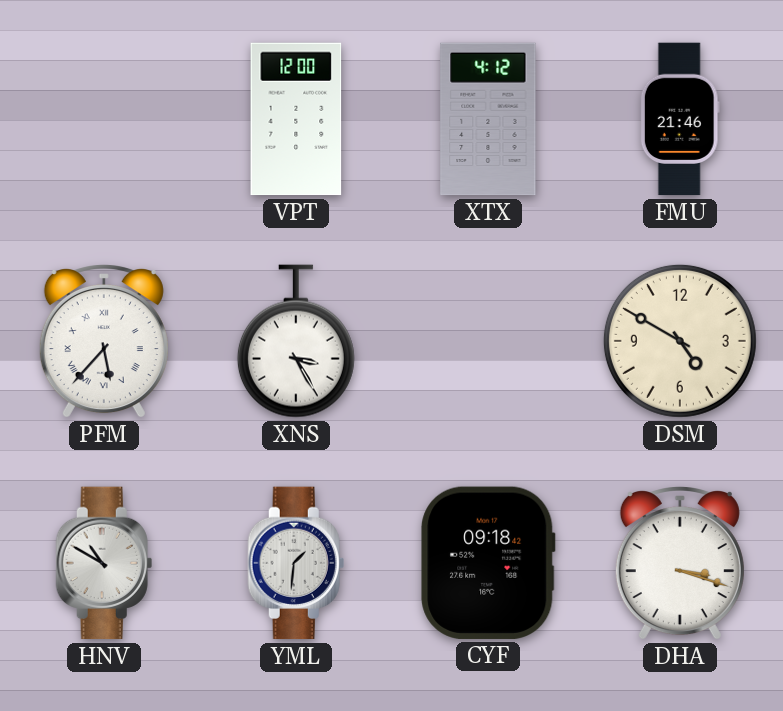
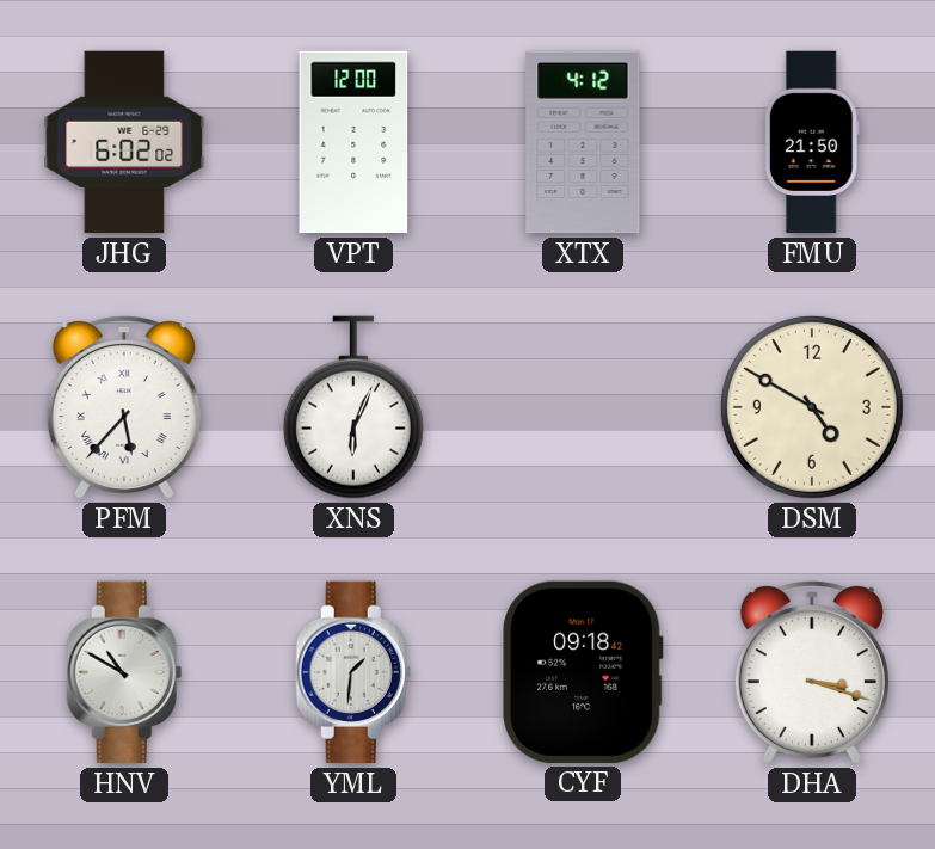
JHG: none -> 6:02 (124, 142)
FMU: 21:46 -> 21:50 (812, 142)
XNS: 3:25 -> 6:04 (353, 407)
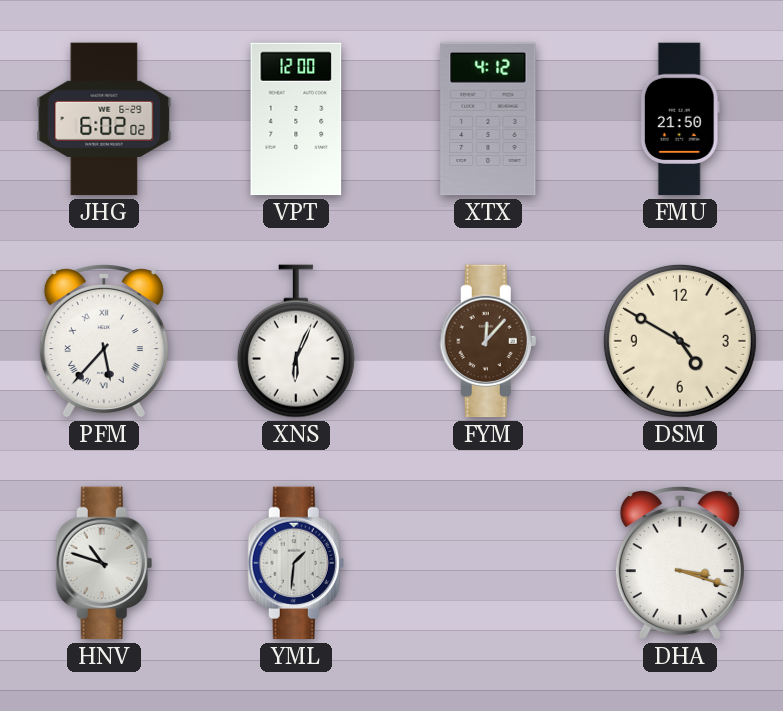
FYM: none -> 12:07 (488, 341)
HNV: 10:50 -> 10:48 (104, 563)
CYF: 09:18 -> none (583, 672)
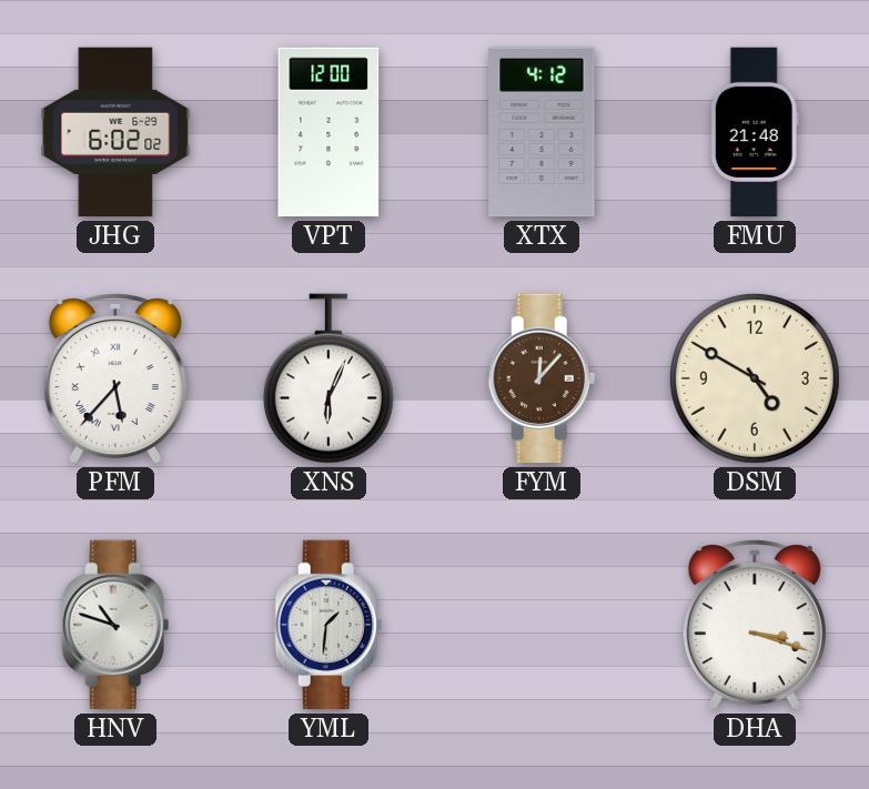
FMU: 21:50 -> 21:48 (755, 132)
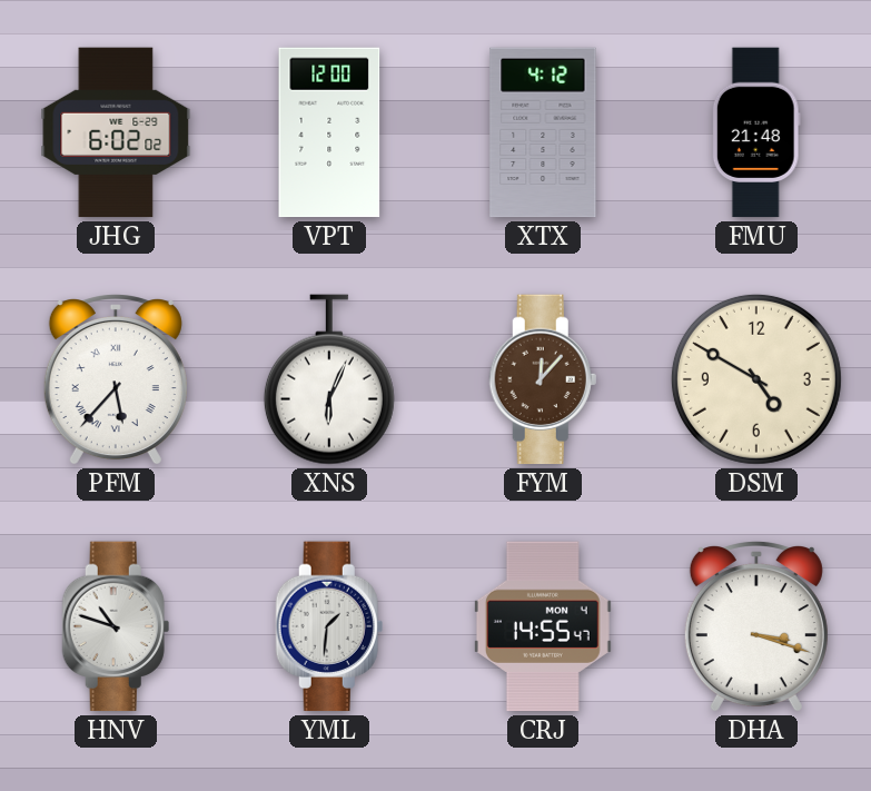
CRJ: none -> 14:55 (543, 626)
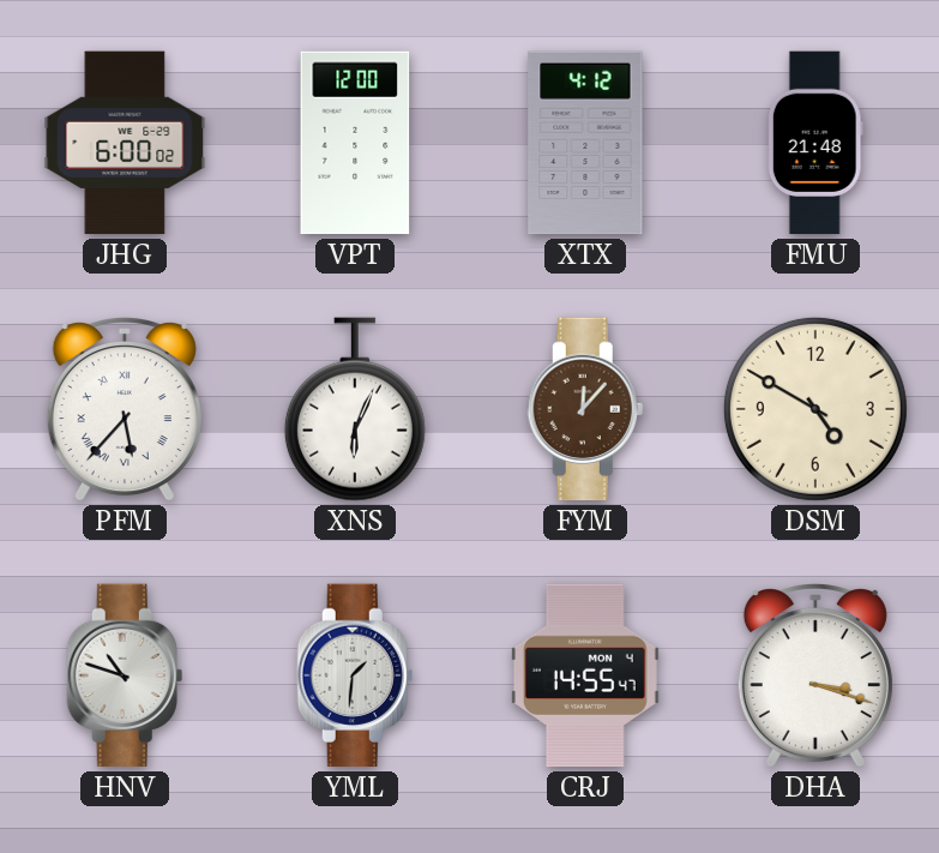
JHG: 6:02 -> 6:00 (125, 143)
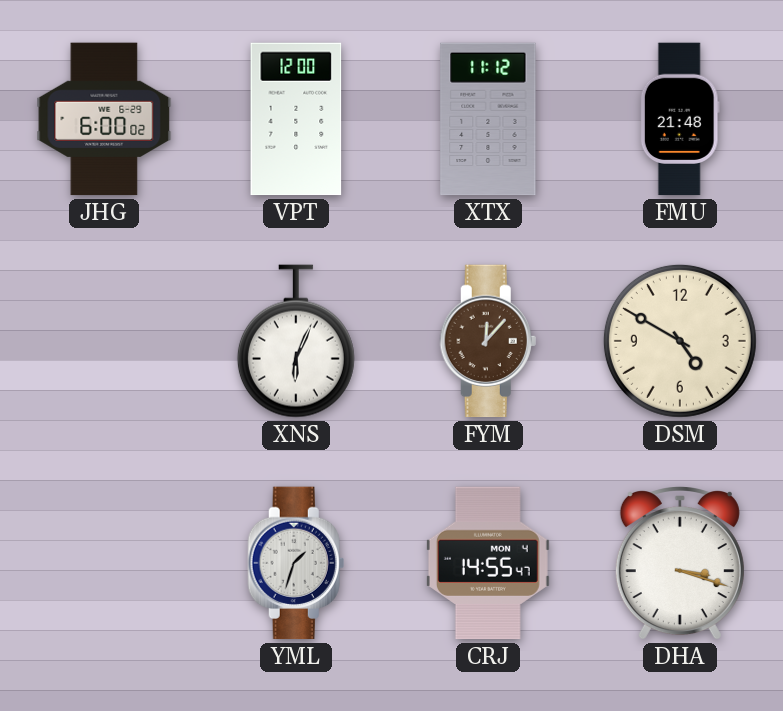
XTX: 4:12 -> 11:12 (488, 119)
PFM: 5:37 -> none (125, 410)
HNV: 10:48 -> none (125, 675)
YML: 1:31 -> 1:33 (296, 563)
